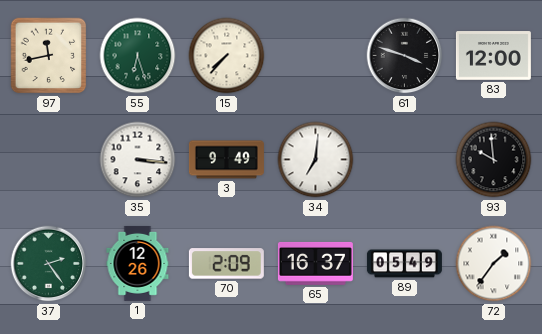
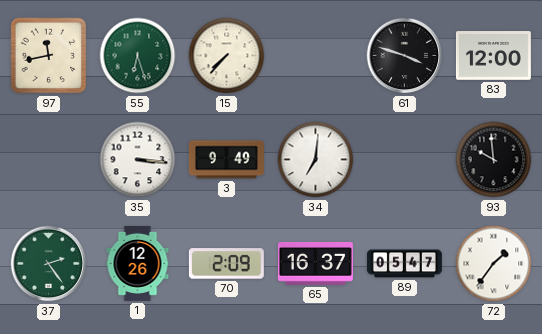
89: 05:49 -> 05:47 (404, 264)
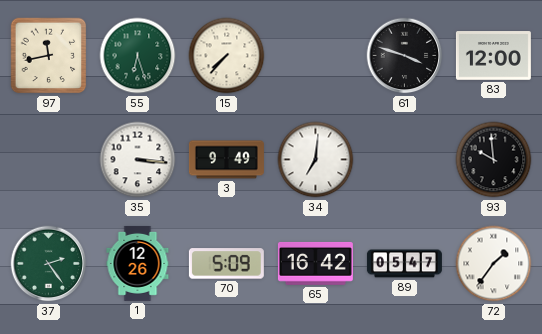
70: 2:09 -> 5:09 (226, 264)
65: 16:37 -> 16:42 (315, 263)
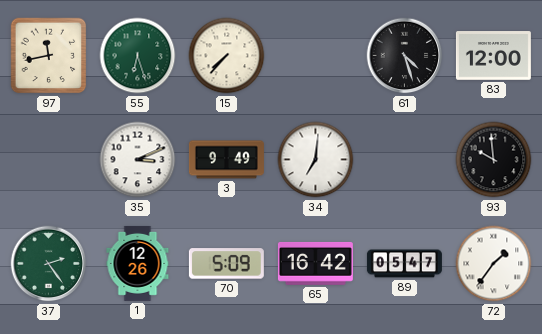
61: 3:48 -> 4:27 (405, 56)
35: 3:16 -> 3:11 (138, 160)
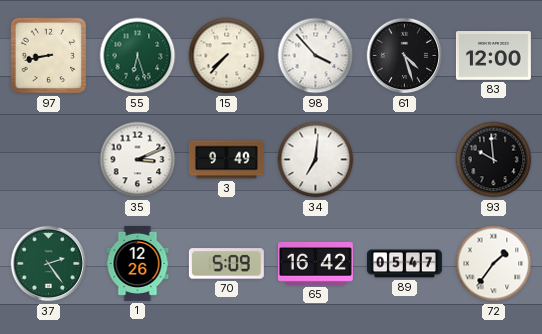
97: 11:43 -> 8:43 (49, 56)
98: none -> 3:53 (316, 56)
